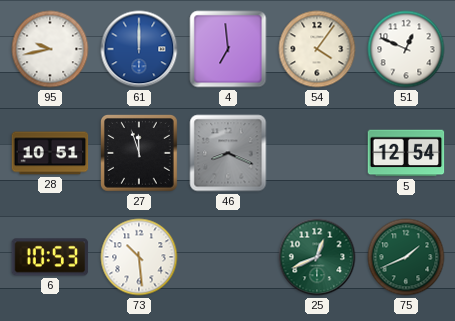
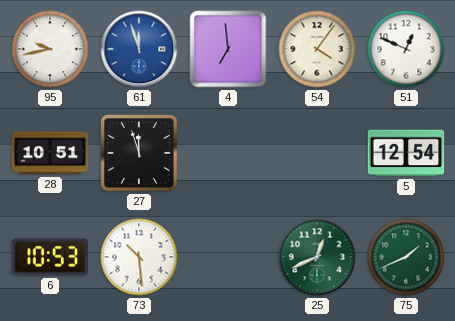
61: 12:00 -> 11:57 (139, 49)
46: 8:19 -> none (228, 153)
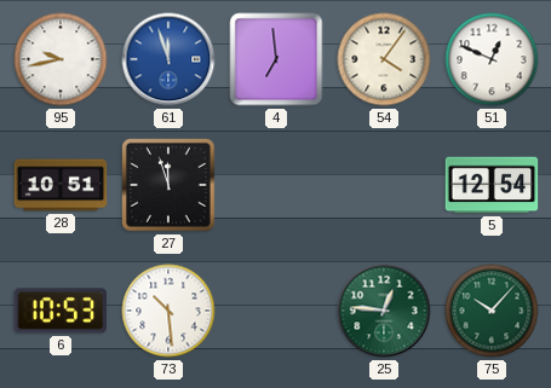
25: 12:41 -> 12:46 (384, 311)
75: 1:41 -> 10:07 (492, 311)
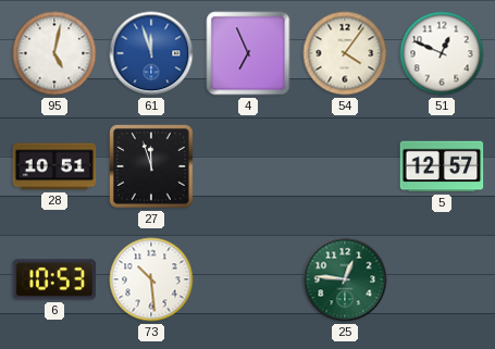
95: 9:43 -> 5:02 (54, 53)
4: 6:59 -> 6:56 (248, 53)
5: 12:54 -> 12:57 (442, 166)
75: 10:07 -> none (492, 311)
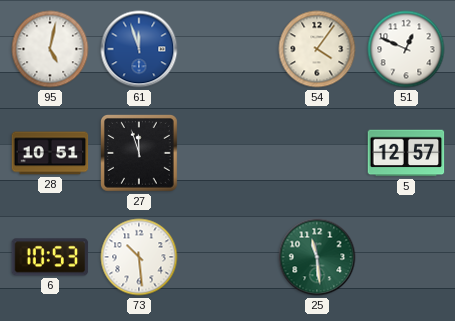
4: 6:56 -> none (248, 53)
25: 12:46 -> 11:29 (317, 257)
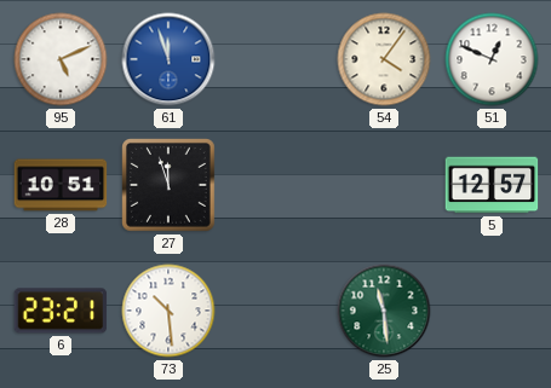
95: 5:02 -> 5:11 (61, 59)
6: 10:53 -> 23:21 (61, 311)
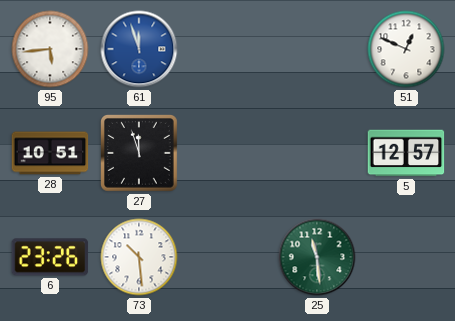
95: 5:11 -> 5:44 (50, 49)
54: 4:06 -> none (384, 59)
6: 23:21 -> 23:26 (50, 257)
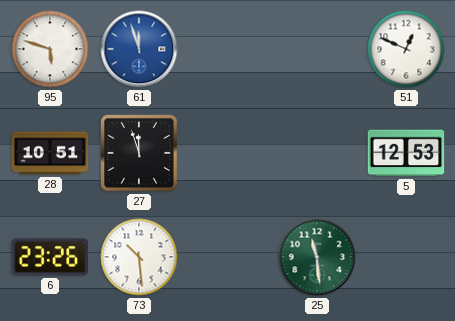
95: 5:44 -> 5:48 (50, 49)
5: 12:57 -> 12:53 (406, 153)
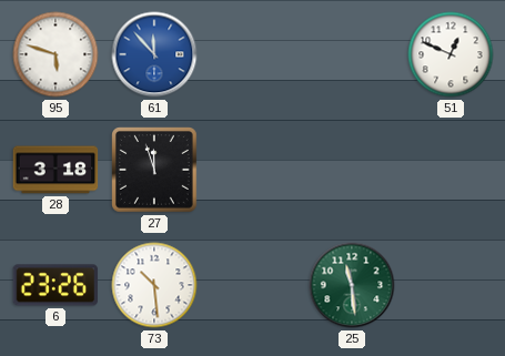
61: 11:57 -> 11:53 (154, 54)
28: 10:51 -> 3:18 (55, 170)
5: 12:53 -> none (406, 153)
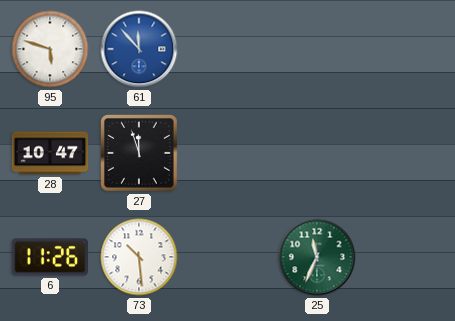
51: 12:49 -> none (451, 54)
28: 3:18 -> 10:47 (50, 153)
6: 23:26 -> 11:26 (50, 257)
25: 11:29 -> 11:34 (317, 257)
